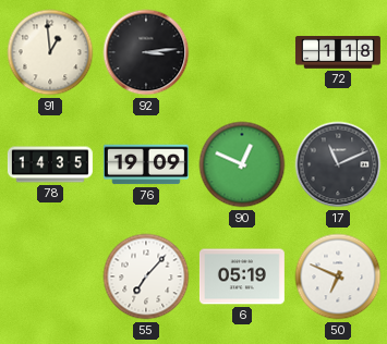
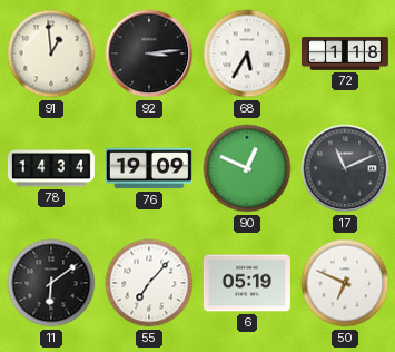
68: none -> 5:35 (247, 53)
78: 14:35 -> 14:34 (51, 168)
11: none -> 6:09 (51, 283)
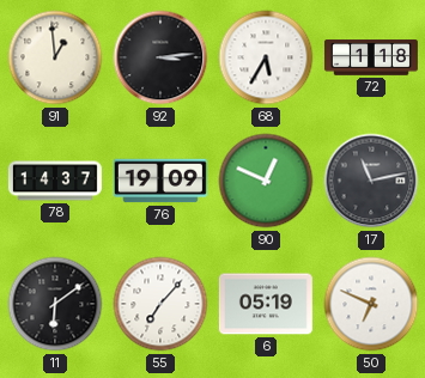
78: 14:34 -> 14:37 (55, 181)
17: 11:11 -> 11:13 (371, 181)
